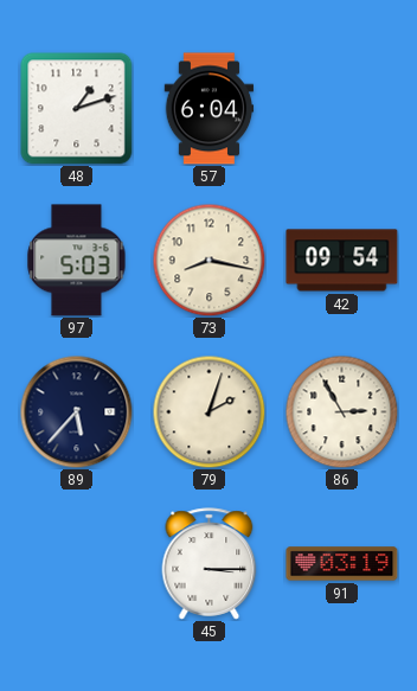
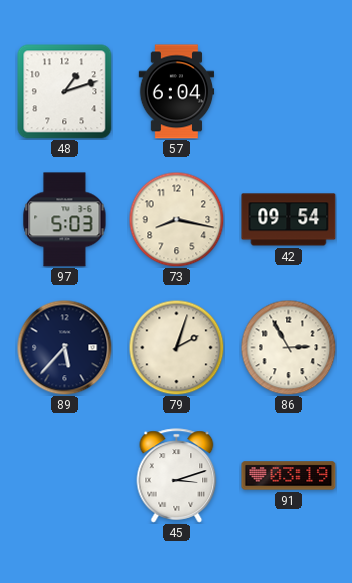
45: 3:15 -> 3:12 (177, 476)
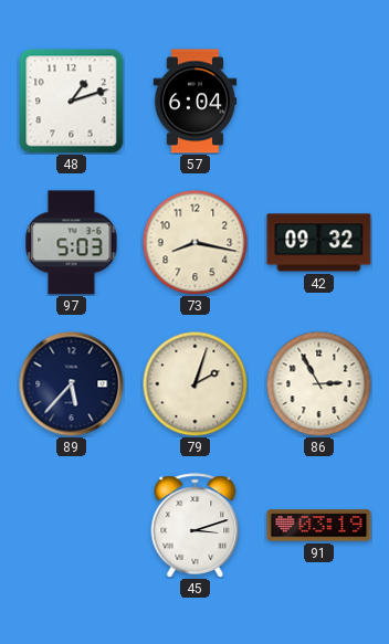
42: 09:54 -> 09:32 (319, 243)
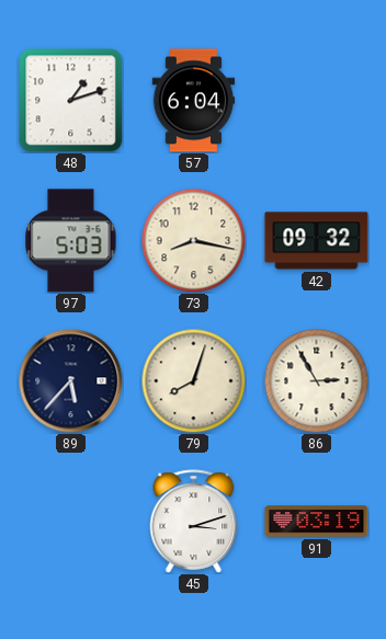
79: 2:03 -> 8:03 (193, 380)
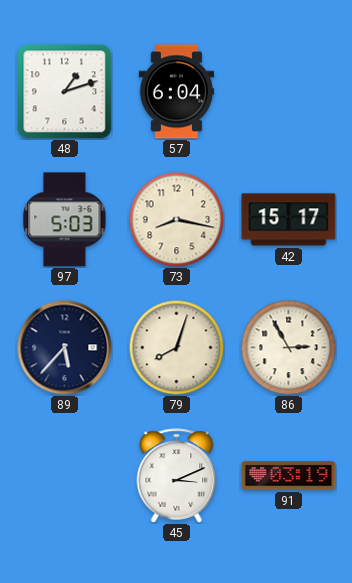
42: 09:32 -> 15:17 (289, 220)
45: 3:12 -> 3:11 (177, 476)
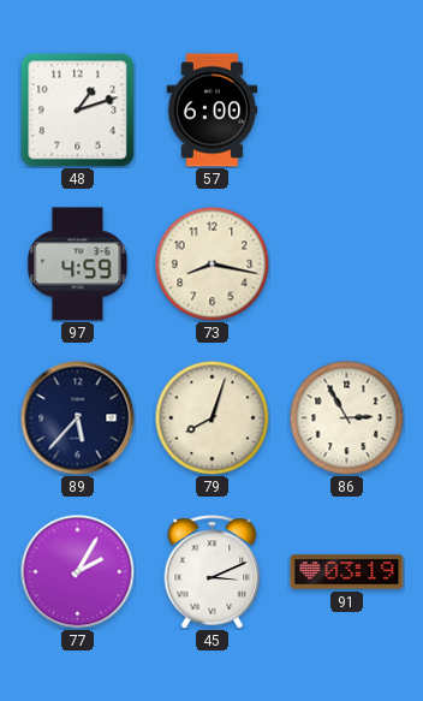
57: 6:04 -> 6:00 (213, 111)
97: 5:03 -> 4:59 (78, 265)
42: 15:17 -> none (289, 220)
77: none -> 2:05 (77, 571)
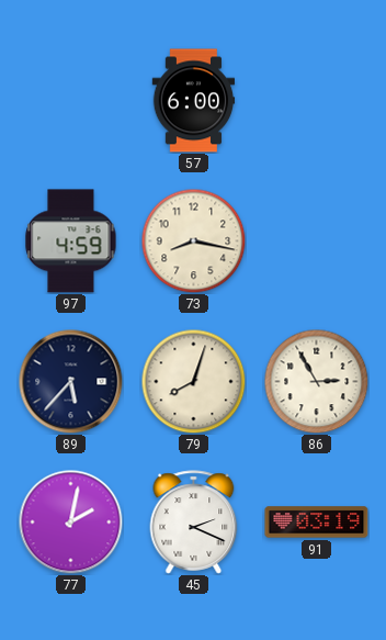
48: 1:12 -> none (78, 111)
77: 2:05 -> 2:02 (70, 521)
45: 3:11 -> 2:19 (194, 523)
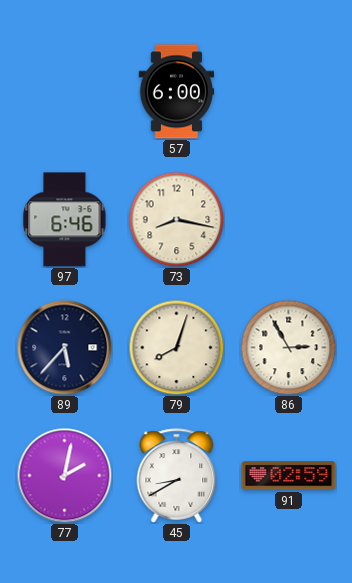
97: 4:59 -> 6:46 (65, 220)
45: 2:19 -> 8:40 (177, 476)
91: 03:19 -> 02:59 (289, 476)
